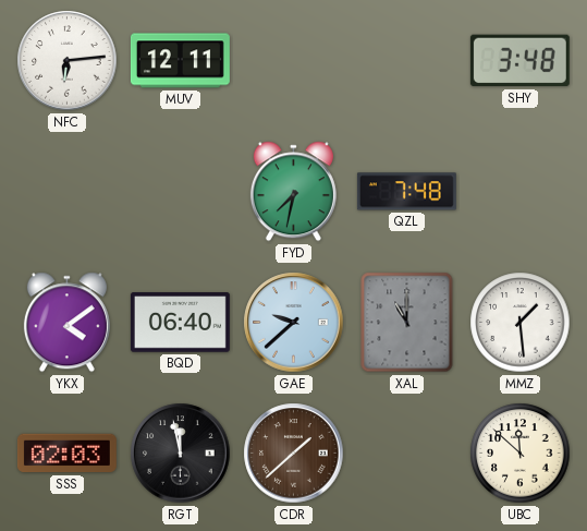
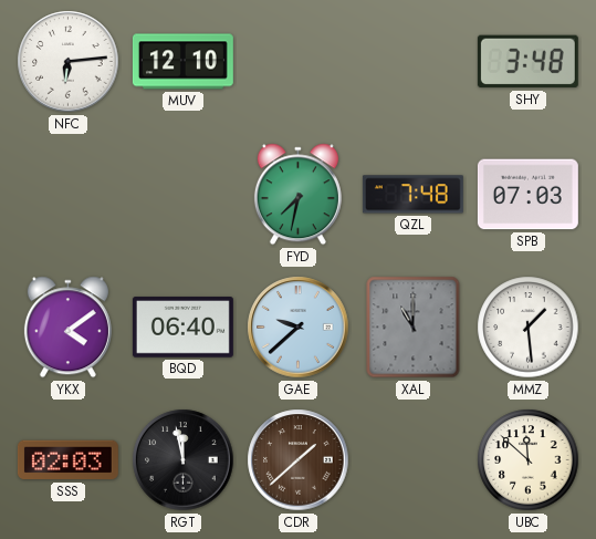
MUV: 12:11 -> 12:10 (182, 62)
SPB: none -> 07:03 (527, 195)
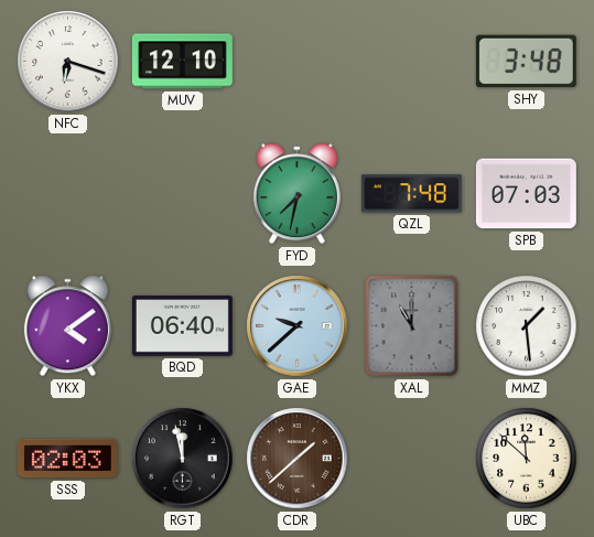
NFC: 6:14 -> 6:18 (68, 62)
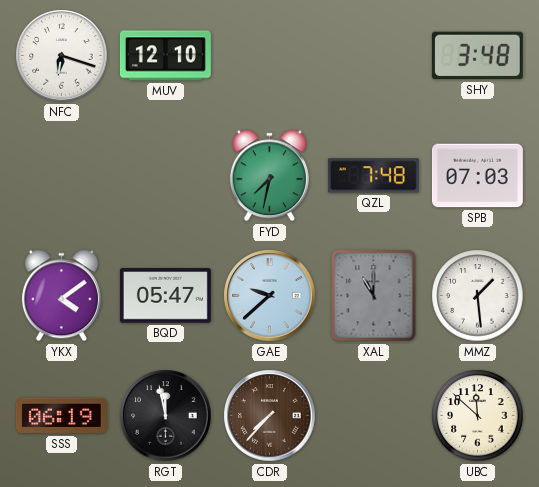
BQD: 06:40 -> 05:47 (165, 296)
SSS: 02:03 -> 06:19 (61, 416)
CDR: 1:38 -> 7:37 (270, 416)
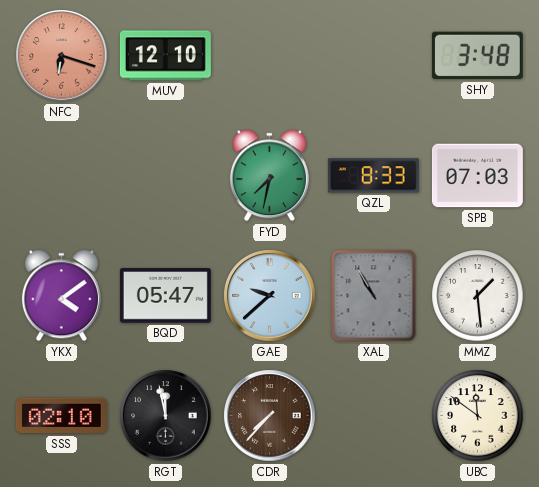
NFC dial: white -> salmon (62, 56)
QZL: 7:48 -> 8:33 (373, 176)
XAL: 11:00 -> 10:55 (374, 296)
SSS: 06:19 -> 02:10 (61, 416)
UBC: 11:52 -> 11:51 (478, 416)
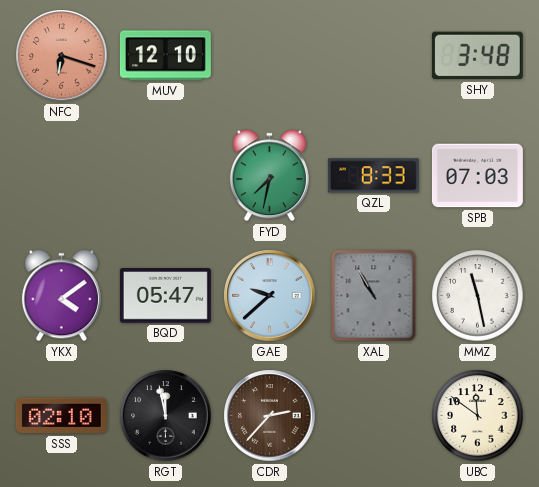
MMZ: 1:29 -> 11:28 (478, 296)
CDR: 7:37 -> 2:37 (270, 416)
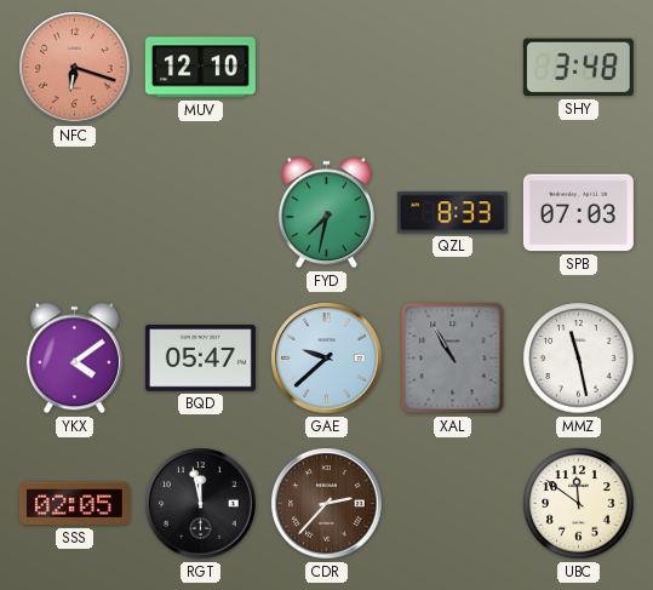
SSS: 02:10 -> 02:05 (74, 504)
